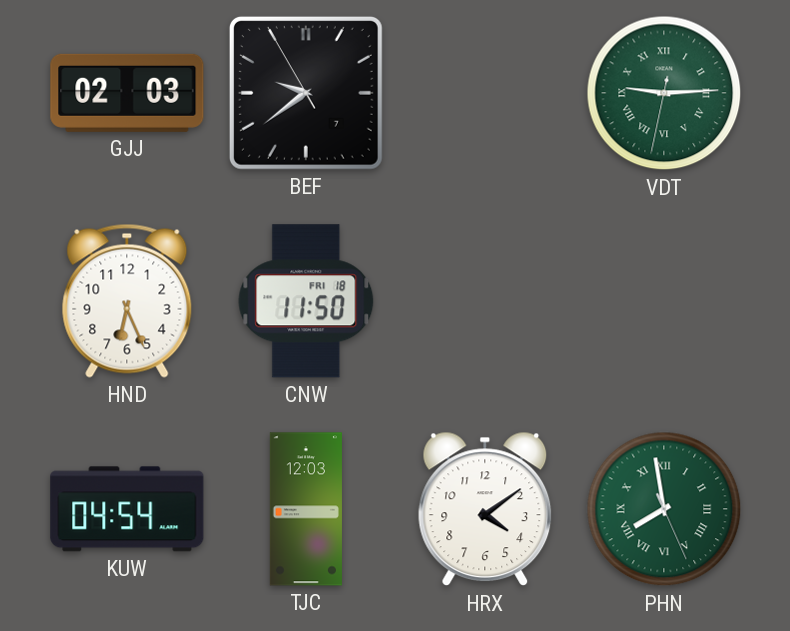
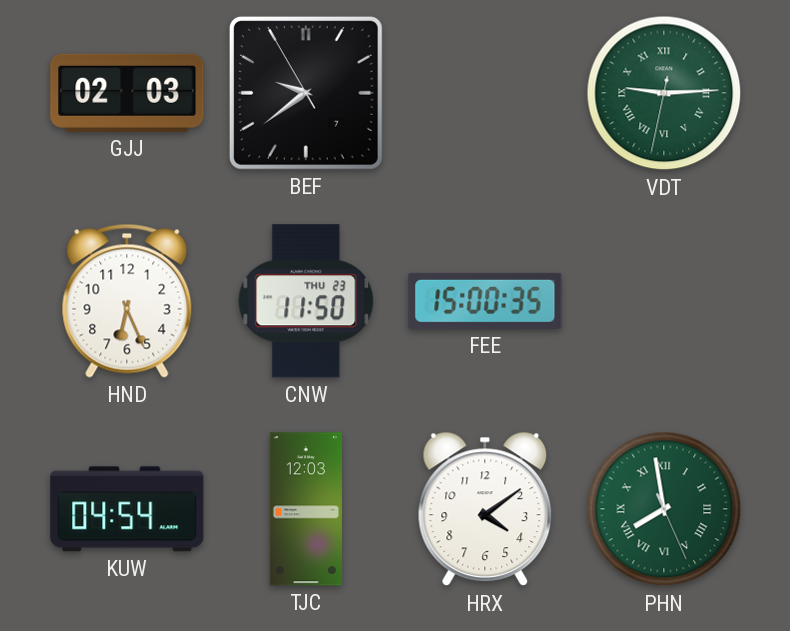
CNW date: FRI 18 -> THU 23 (306, 301)
FEE: none -> 15:00 (485, 301)
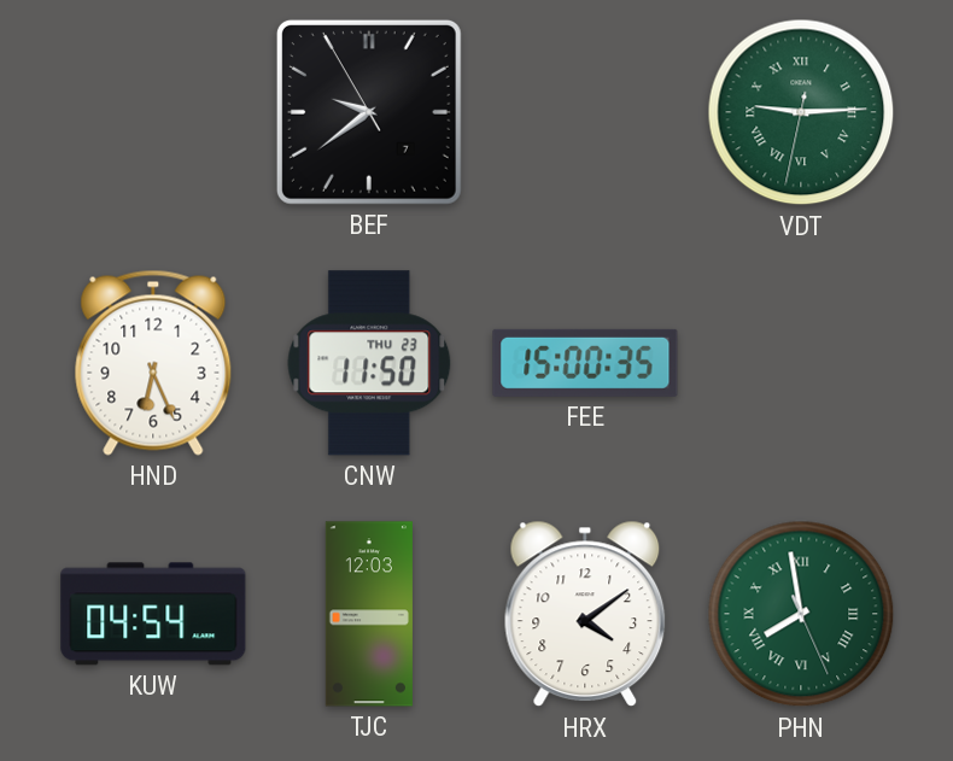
GJJ: 02:03 -> none (127, 93)
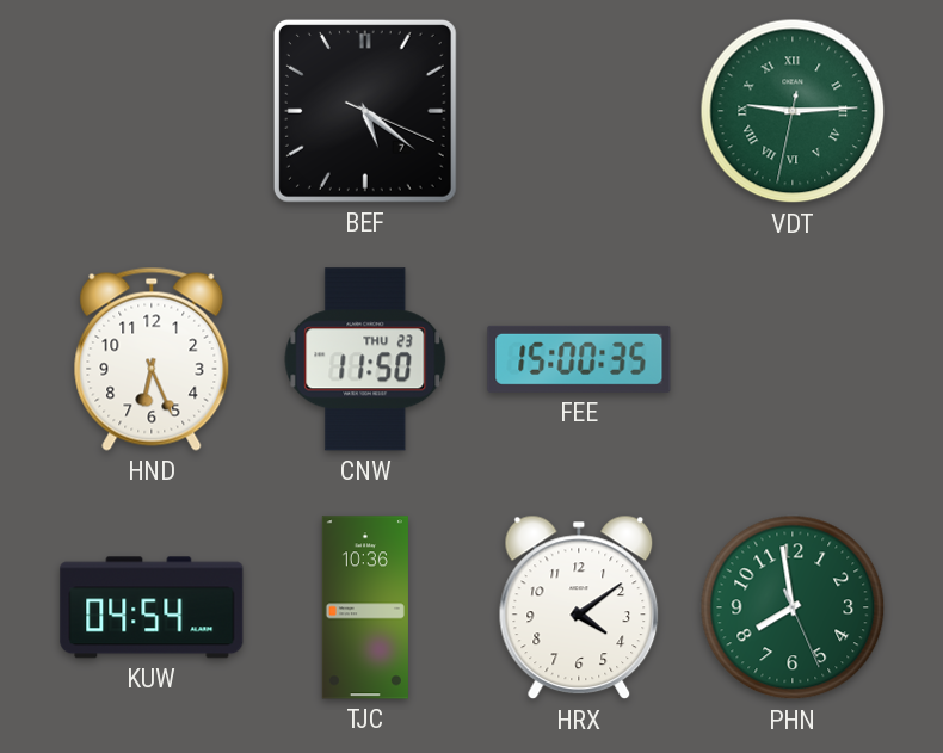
BEF: 9:38 -> 5:21 (365, 111)
TJC: 12:03 -> 10:36 (365, 607)
PHN numerals: Roman -> Arabic (793, 607)
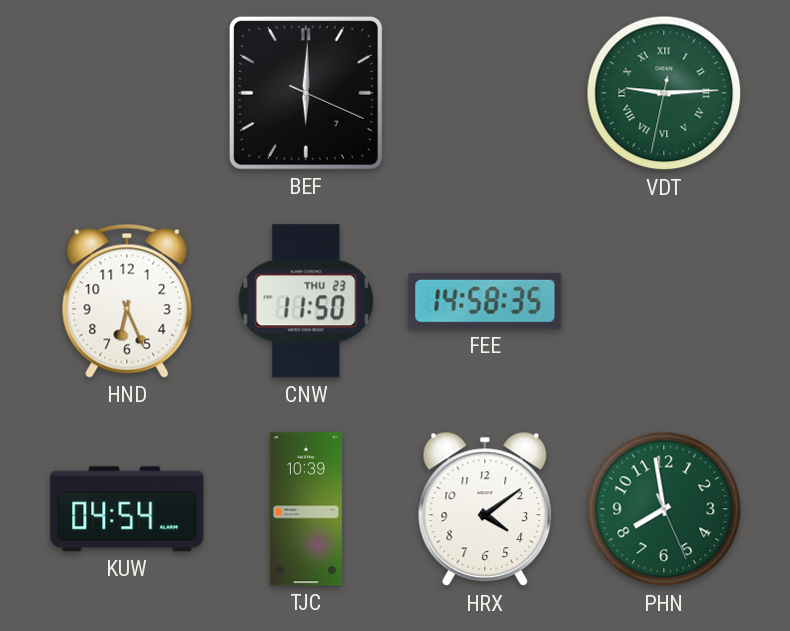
BEF: 5:21 -> 6:00 (306, 93)
FEE: 15:00 -> 14:58 (485, 301)
TJC: 10:36 -> 10:39 (306, 509)
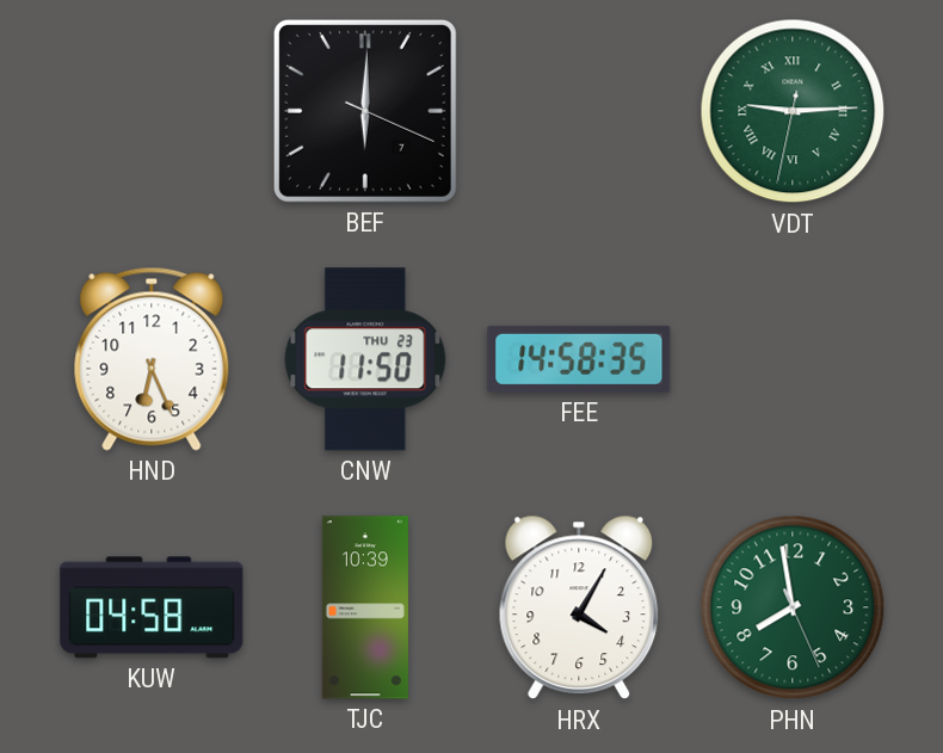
KUW: 04:54 -> 04:58 (152, 607)
HRX: 4:09 -> 4:05 (579, 607)
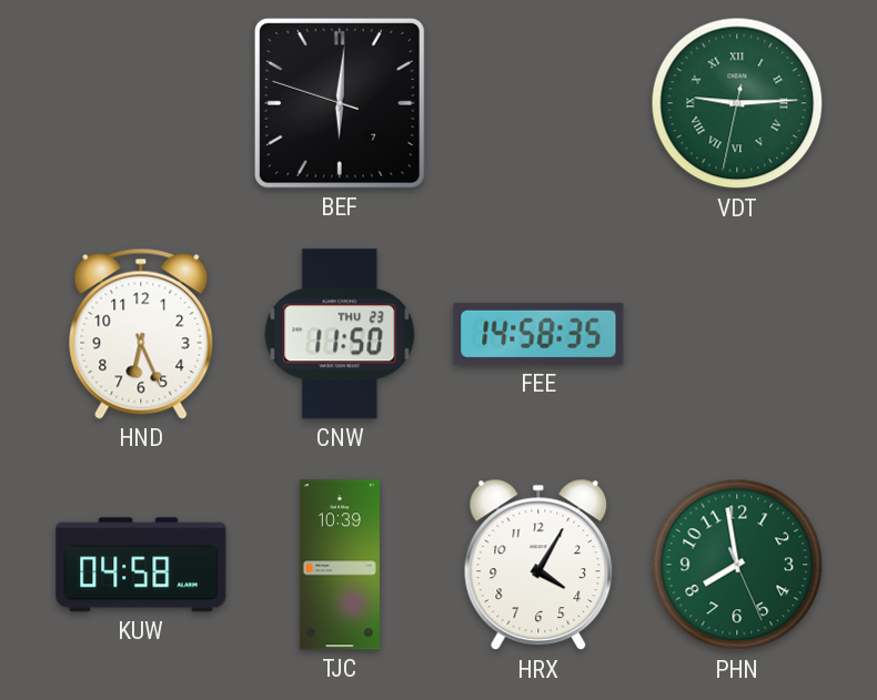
BEF: 6:00:19 -> 6:00:48 (340, 103)
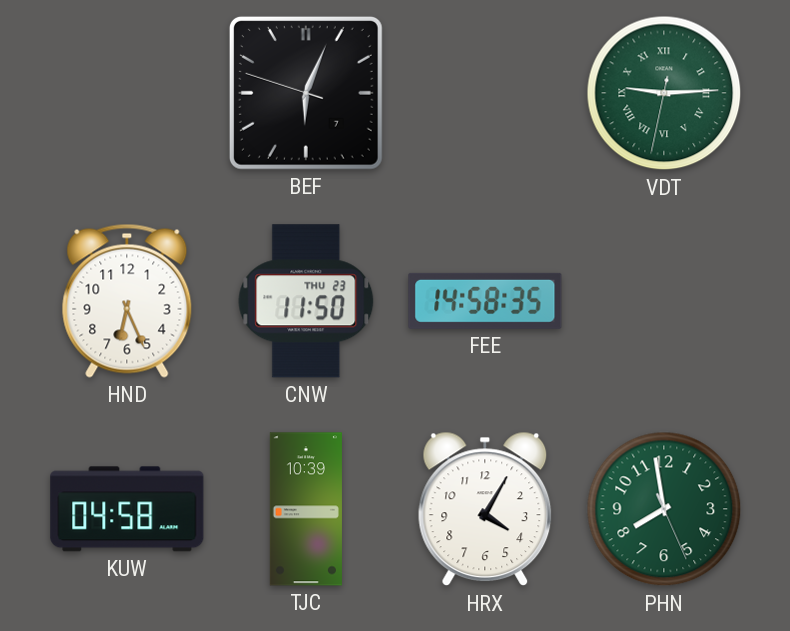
BEF: 6:00 -> 6:03 (306, 93)
